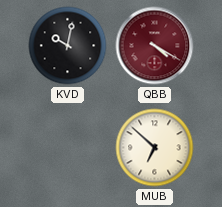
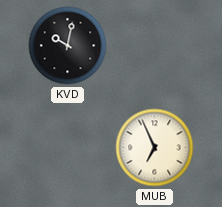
QBB: 4:20 -> none (155, 46)
MUB: 6:52 -> 6:56 (155, 148)
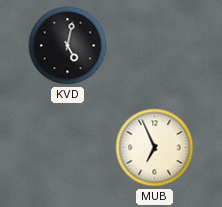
KVD: 10:02 -> 5:02 (68, 46)
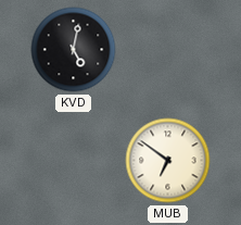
MUB: 6:56 -> 6:51 (168, 161)
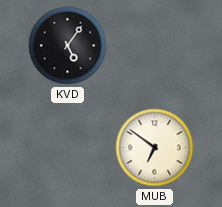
KVD: 5:02 -> 5:06 (68, 46)
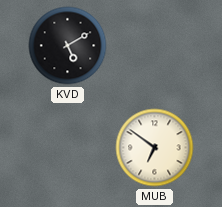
KVD: 5:06 -> 5:10 (68, 46)
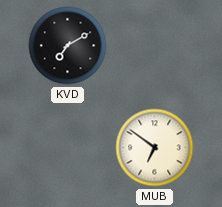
KVD: 5:10 -> 7:10 (68, 46)
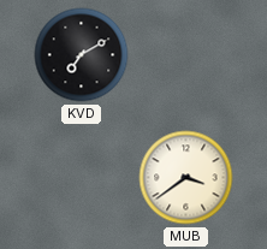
MUB: 6:51 -> 3:39 (186, 178)
